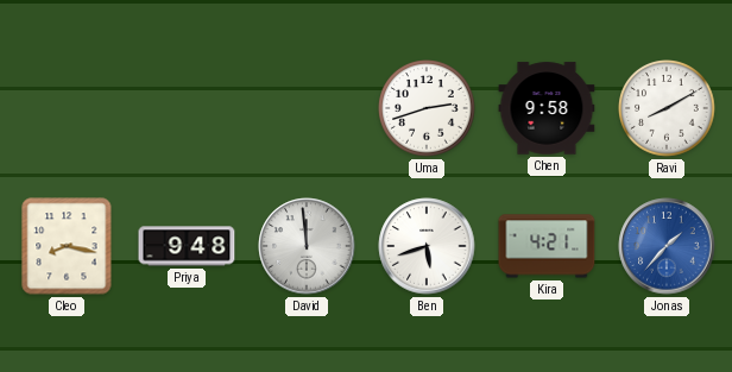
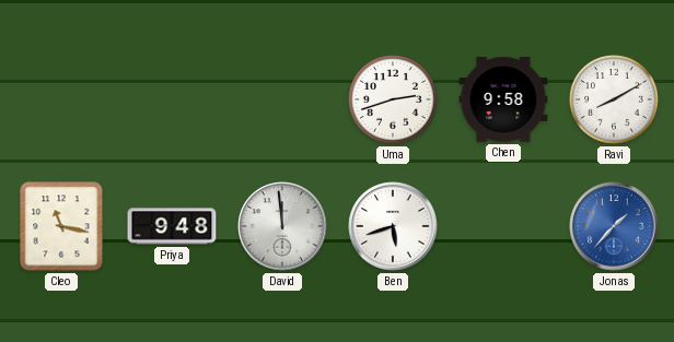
Cleo: 8:17 -> 11:17 (61, 226)
Kira: 4:21 -> none (547, 246)
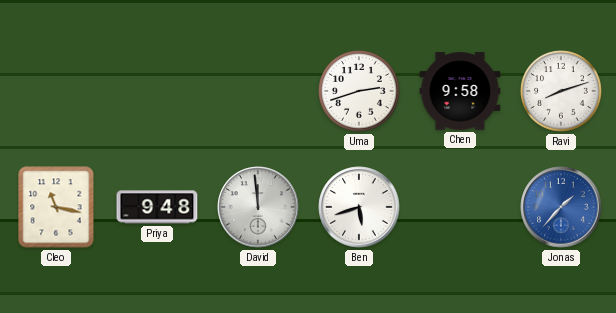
Ravi: 8:10 -> 8:12 (561, 91)
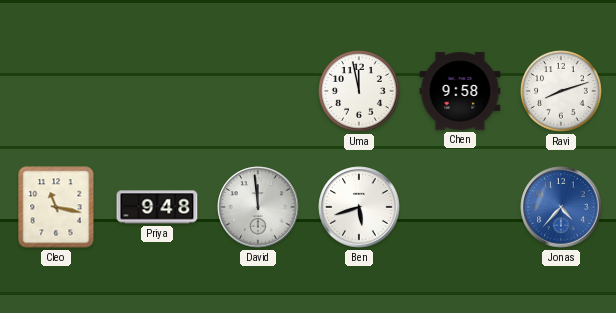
Uma: 2:42 -> 11:58 (359, 91)
Jonas: 1:37 -> 4:37 (561, 207)
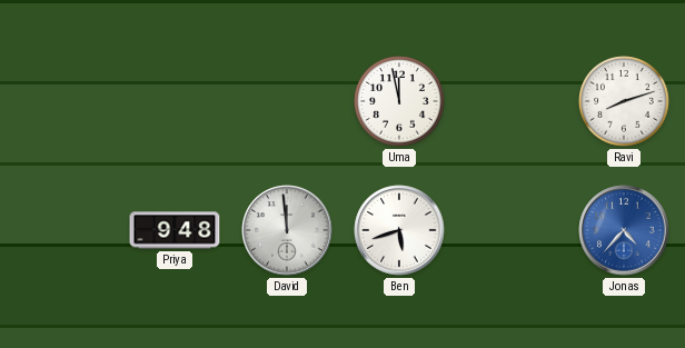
Chen: 9:58 -> none (460, 91)
Cleo: 11:17 -> none (56, 207)
